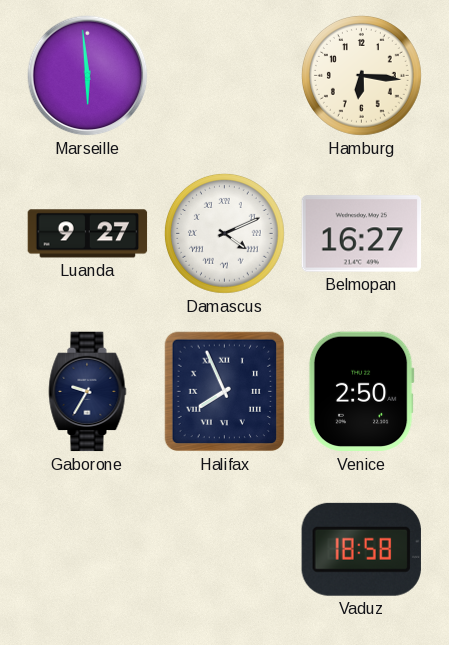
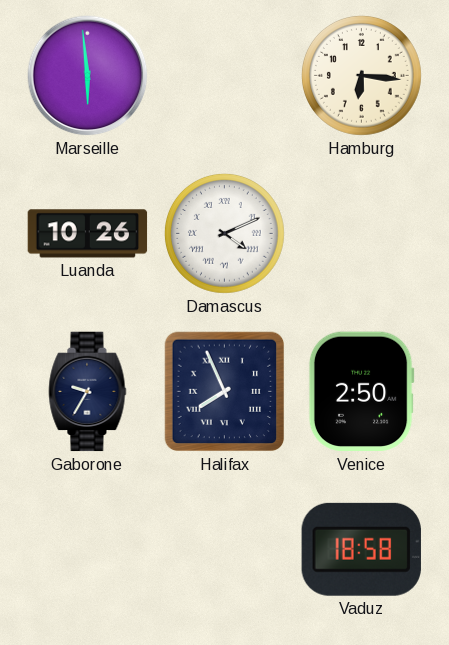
Luanda: 9:27 -> 10:26 (88, 234)
Belmopan: 16:27 -> none (362, 234)
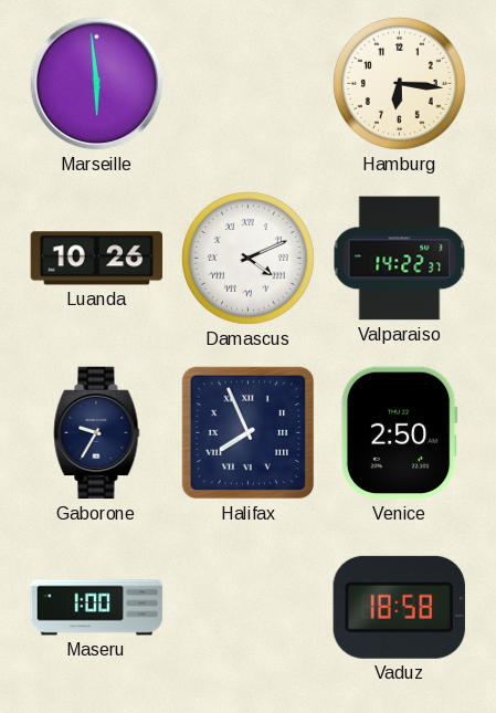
Valparaiso: none -> 14:22 (400, 259)
Maseru: none -> 1:00 (97, 608)
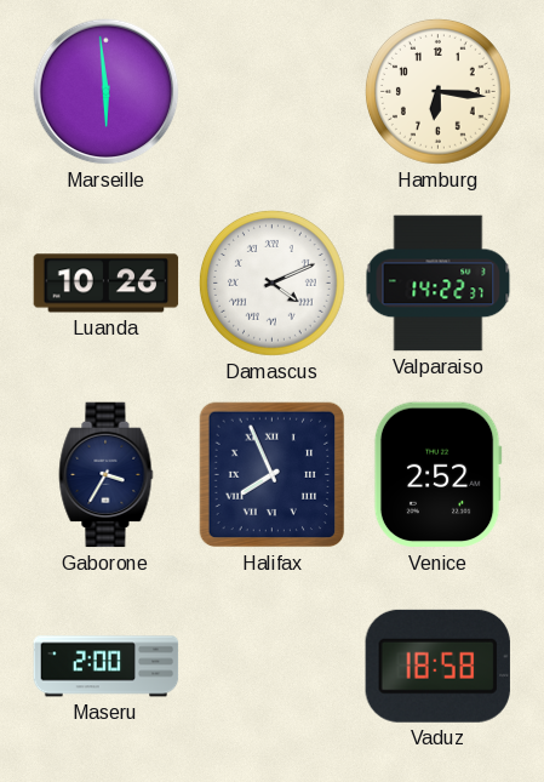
Gaborone: 9:35 -> 3:35 (107, 475)
Venice: 2:50 -> 2:52 (437, 475)
Maseru: 1:00 -> 2:00 (107, 667)
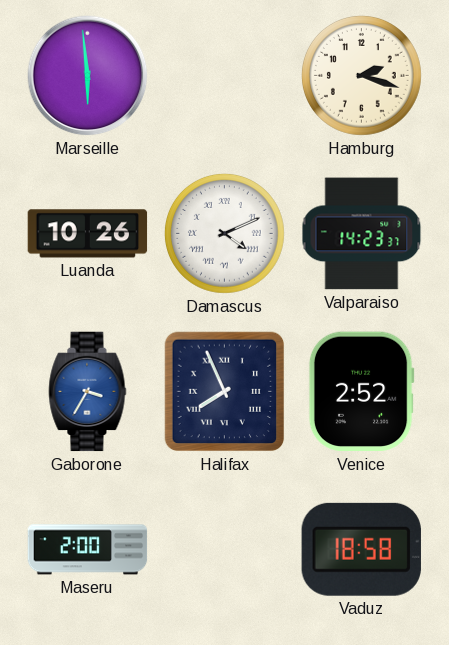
Hamburg: 6:16 -> 2:18 (361, 75)
Valparaiso: 14:22 -> 14:23 (362, 234)
Gaborone dial: navy -> blue (88, 392)
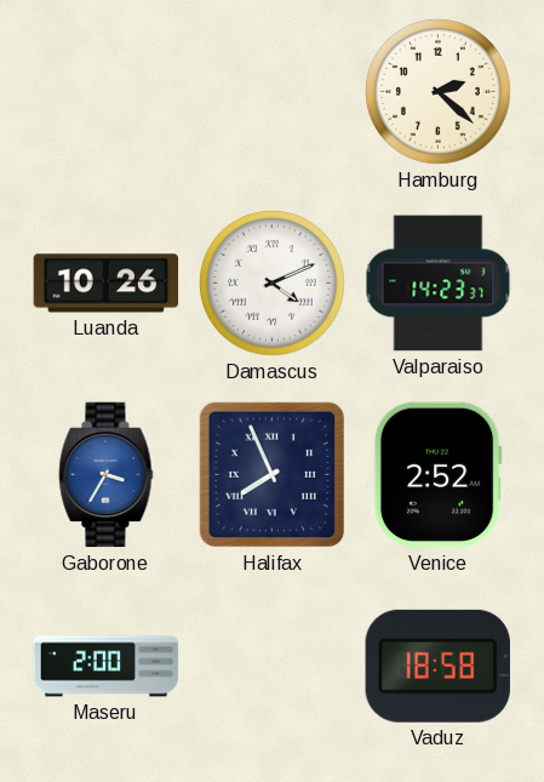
Marseille: 5:59 -> none (88, 76)
Hamburg: 2:18 -> 2:22 (437, 91)
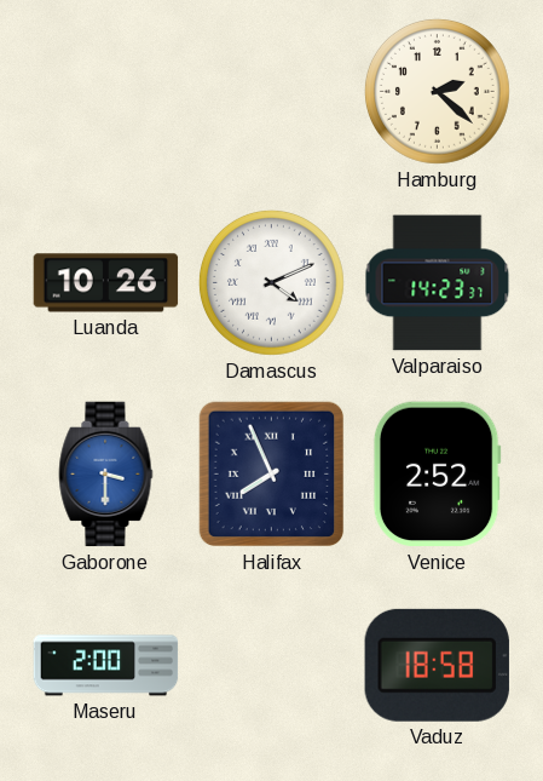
Gaborone: 3:35 -> 3:30 (106, 475)
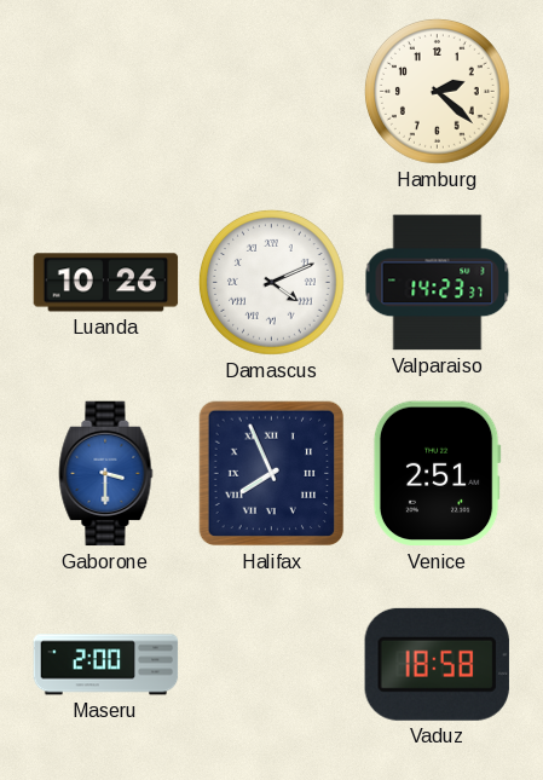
Venice: 2:52 -> 2:51 (437, 474)
